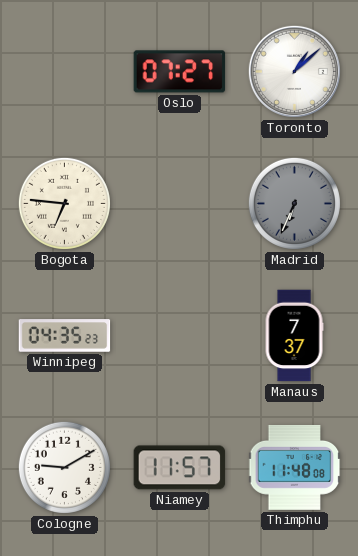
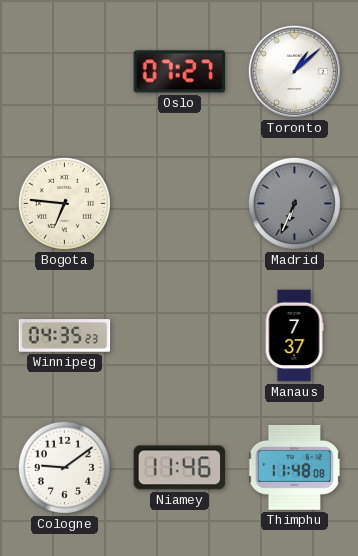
Cologne: 9:10 -> 9:09 (64, 467)
Niamey: 11:57 -> 11:46 (180, 468)
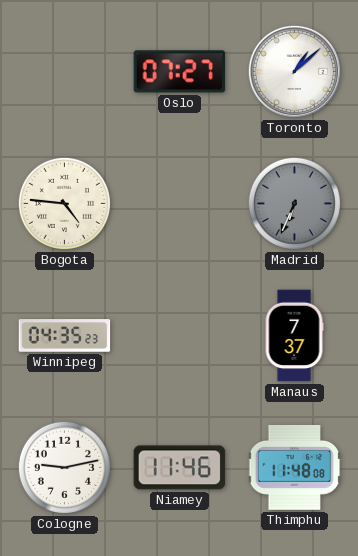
Bogota: 6:46 -> 4:46 (64, 203)
Cologne: 9:09 -> 9:13 (64, 467)
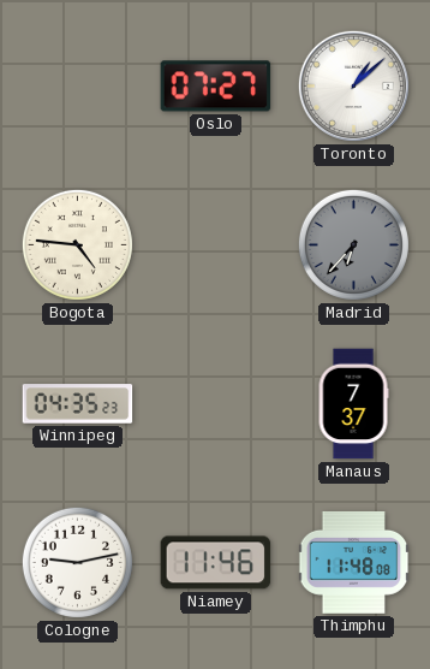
Madrid: 6:34 -> 6:37 (353, 244)
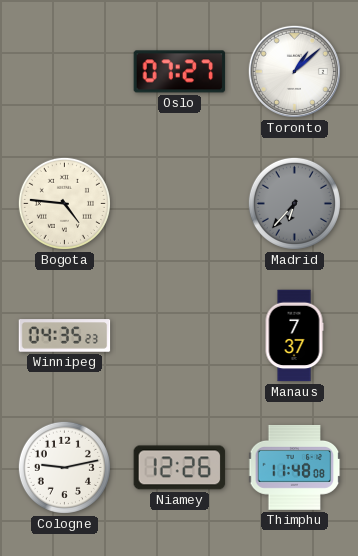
Niamey: 11:46 -> 12:26 (180, 468)
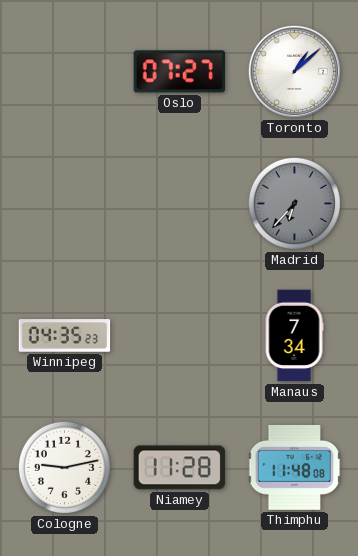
Bogota: 4:46 -> none (64, 203)
Manaus: 7:37 -> 7:34 (294, 336)
Niamey: 12:26 -> 11:28 (180, 468)
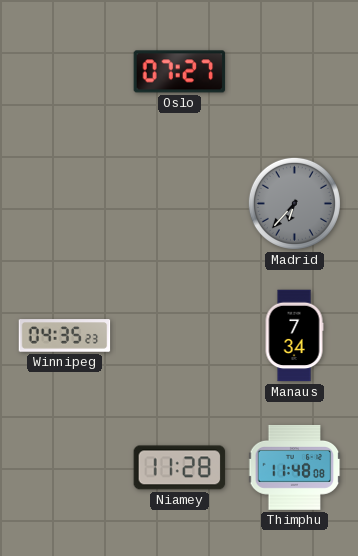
Toronto: 1:08 -> none (294, 71)
Cologne: 9:13 -> none (64, 467)
